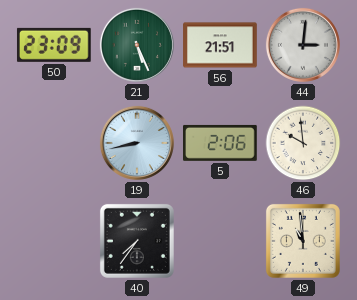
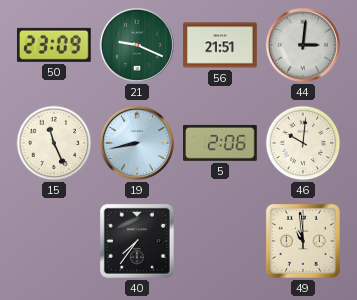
21: 5:26 -> 9:19 (137, 45)
15: none -> 11:26 (54, 143)
46: 9:59 -> 10:01 (303, 143)
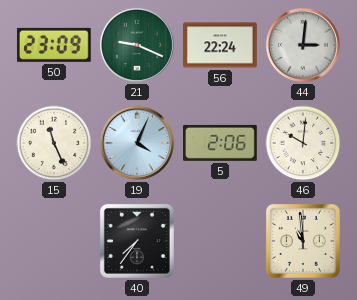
56: 21:51 -> 22:24 (220, 45)
19: 8:43 -> 4:04 (137, 143)
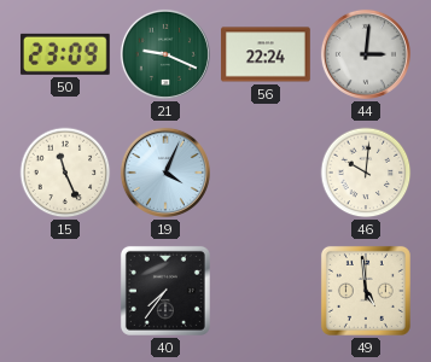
5: 2:06 -> none (221, 143)
49: 10:59 -> 4:59 (366, 291)
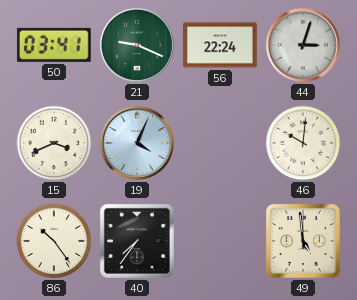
50: 23:09 -> 03:41 (54, 45)
44: 3:01 -> 3:03 (303, 45)
15: 11:26 -> 3:41 (54, 143)
86: none -> 10:24 (54, 241)
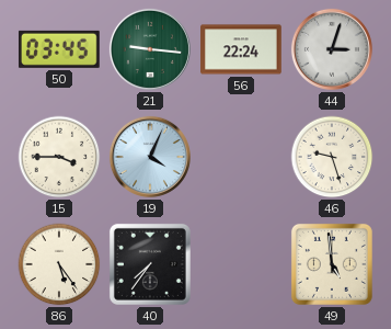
50: 03:41 -> 03:45 (59, 49)
21: 9:19 -> 9:16 (150, 49)
15: 3:41 -> 3:45 (59, 157)
46: 10:01 -> 9:27 (332, 157)
86: 10:24 -> 5:24 (59, 264)
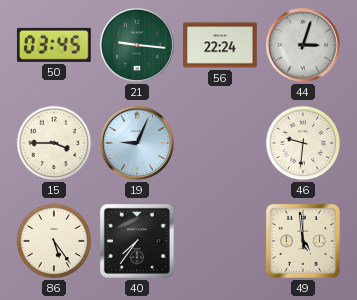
19: 4:04 -> 9:04 (137, 143)
46: 9:27 -> 9:31 (303, 143)
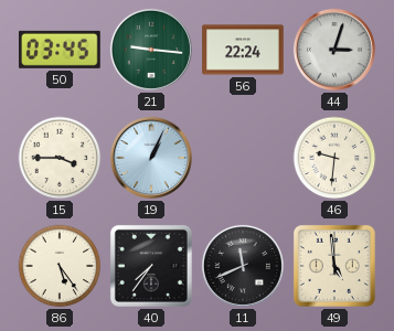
19: 9:04 -> 1:04 (151, 158)
11: none -> 11:41 (243, 266)
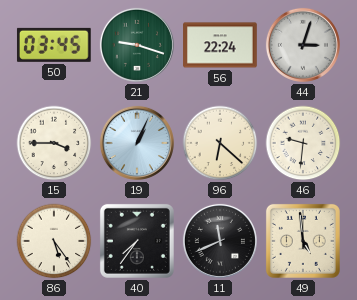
21: 9:16 -> 9:18 (137, 45)
96: none -> 6:22 (220, 143)
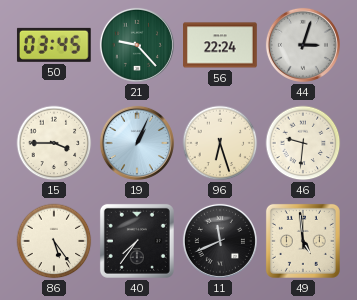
21: 9:18 -> 9:23 (137, 45)
96: 6:22 -> 6:27 (220, 143)
